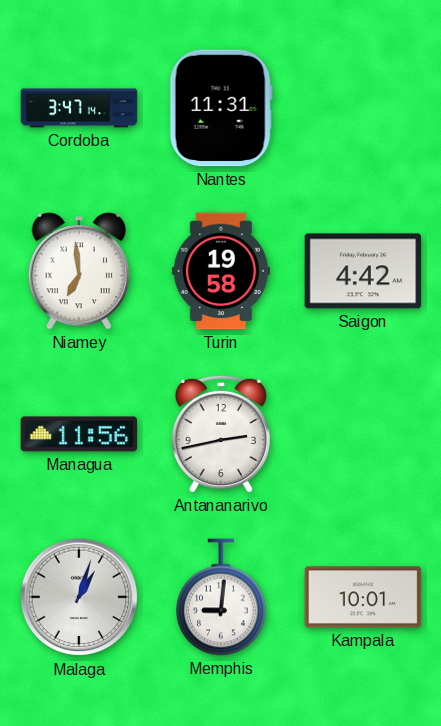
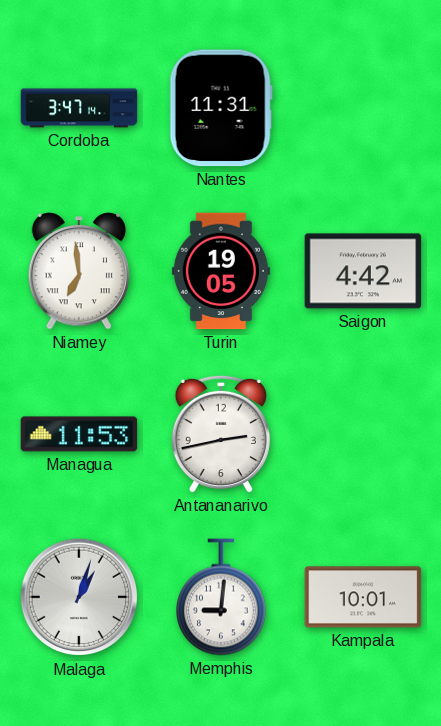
Turin: 19:58 -> 19:05 (221, 271)
Managua: 11:56 -> 11:53 (79, 434)
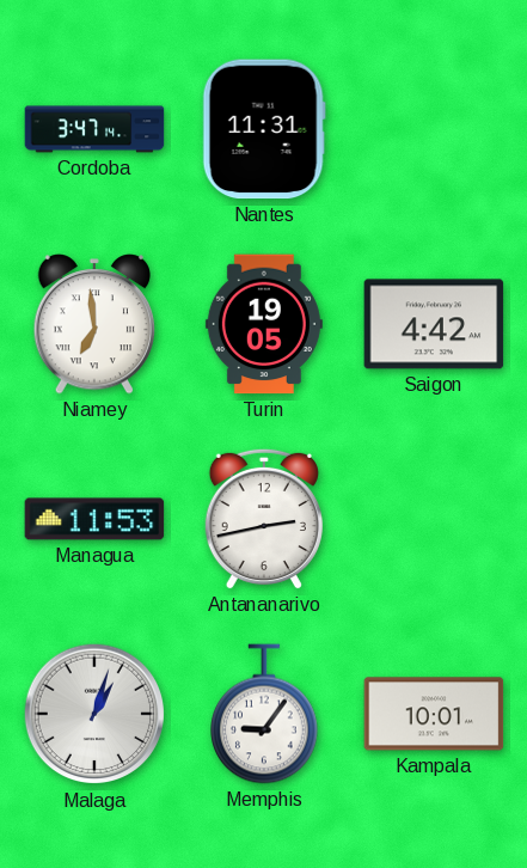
Memphis: 9:01 -> 9:06 (265, 714)
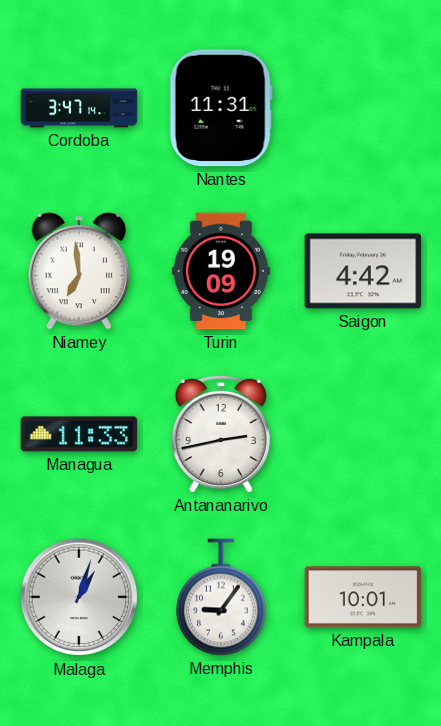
Turin: 19:05 -> 19:09 (221, 271)
Managua: 11:53 -> 11:33 (79, 434)
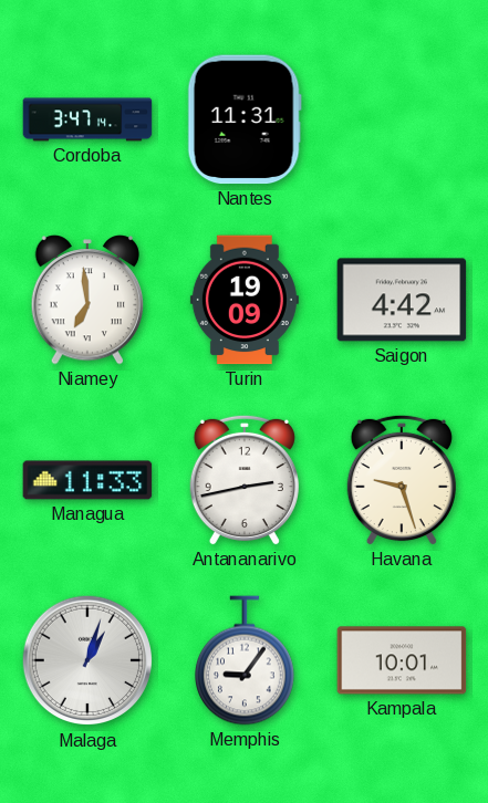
Havana: none -> 9:27 (402, 480)
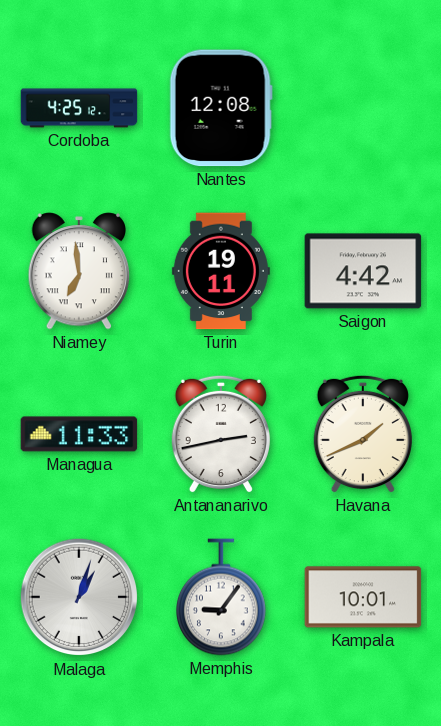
Cordoba: 3:47 -> 4:25 (79, 108)
Nantes: 11:31 -> 12:08 (221, 108)
Turin: 19:09 -> 19:11 (221, 271)
Havana: 9:27 -> 1:41 (363, 434)
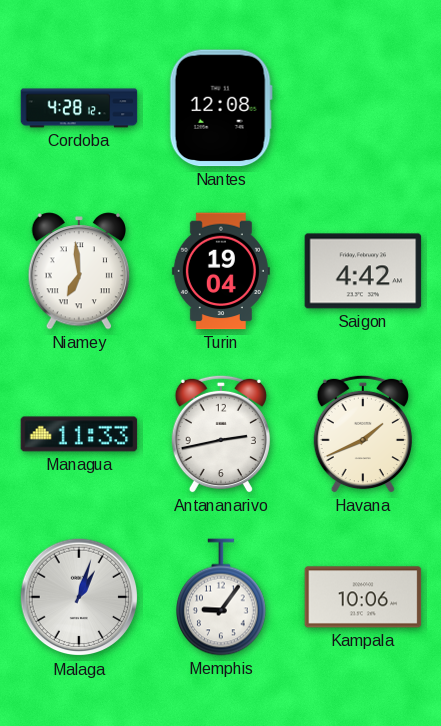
Cordoba: 4:25 -> 4:28 (79, 108)
Turin: 19:11 -> 19:04 (221, 271)
Kampala: 10:01 -> 10:06 (363, 597)
